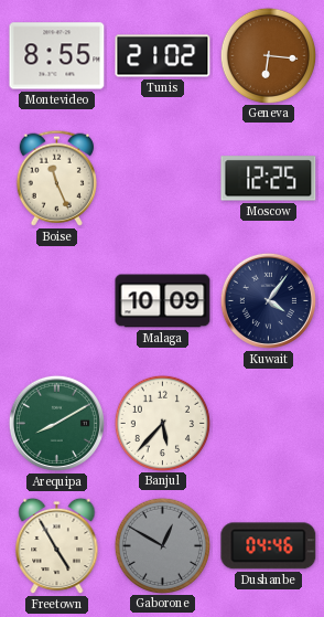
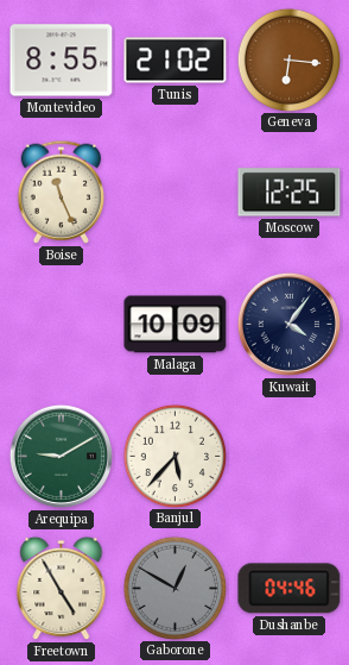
Arequipa: 8:10 -> 9:10 (61, 456)
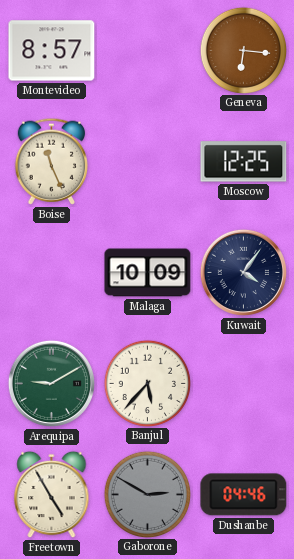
Montevideo: 8:55 -> 8:57 (52, 51)
Tunis: 21:02 -> none (176, 61)
Gaborone: 12:50 -> 2:50 (147, 494)
